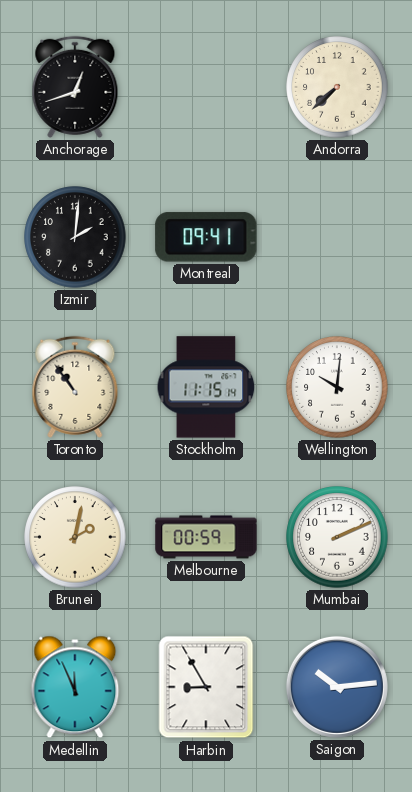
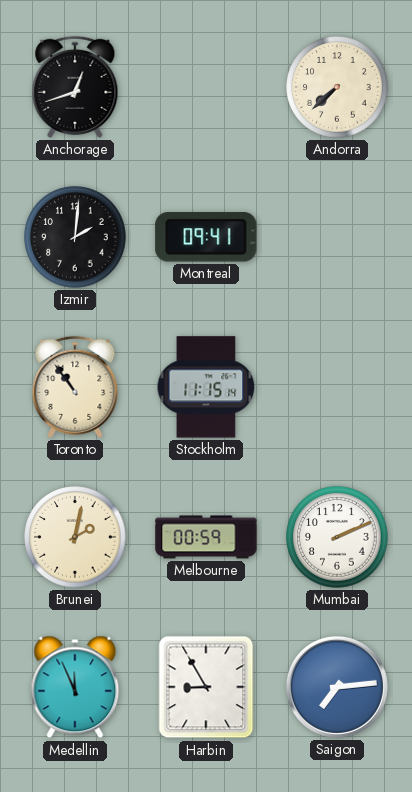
Wellington: 10:01 -> none (337, 387)
Saigon: 10:14 -> 7:14 (337, 687)
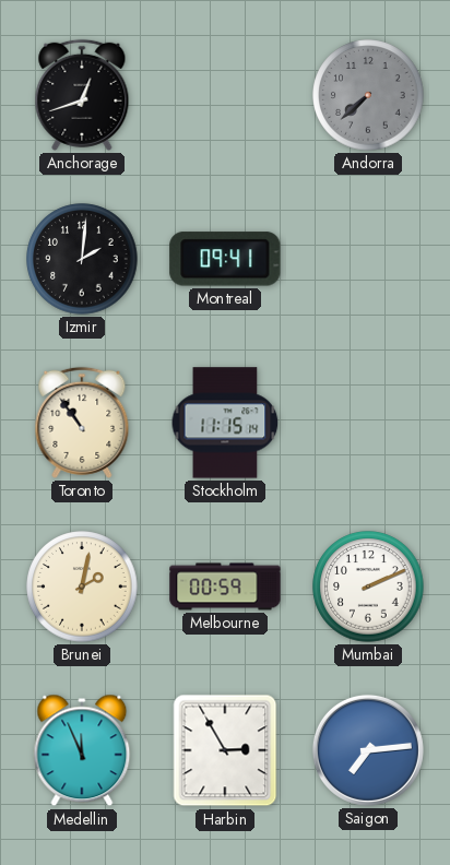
Andorra dial: cream -> grey (368, 95)
Harbin: 8:55 -> 2:55 (225, 750)
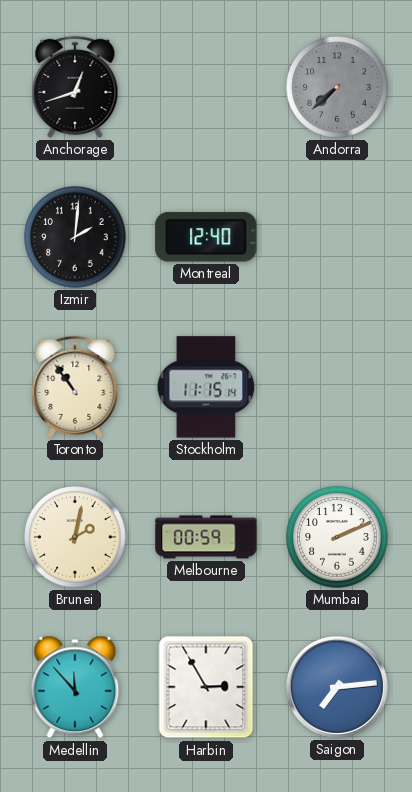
Montreal: 09:41 -> 12:40 (206, 237)
Medellin: 11:56 -> 11:53 (75, 687)
